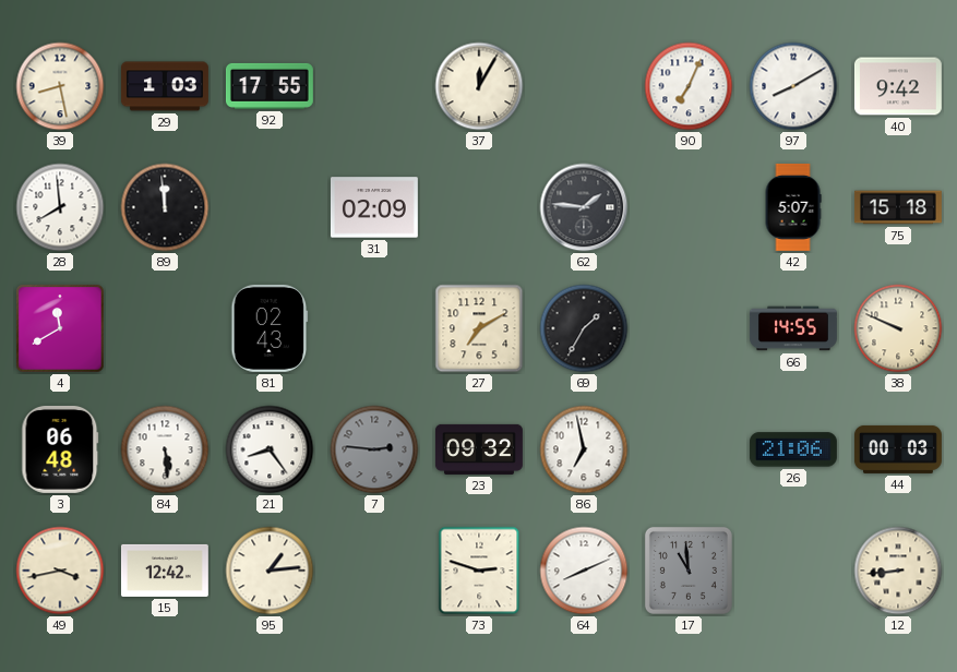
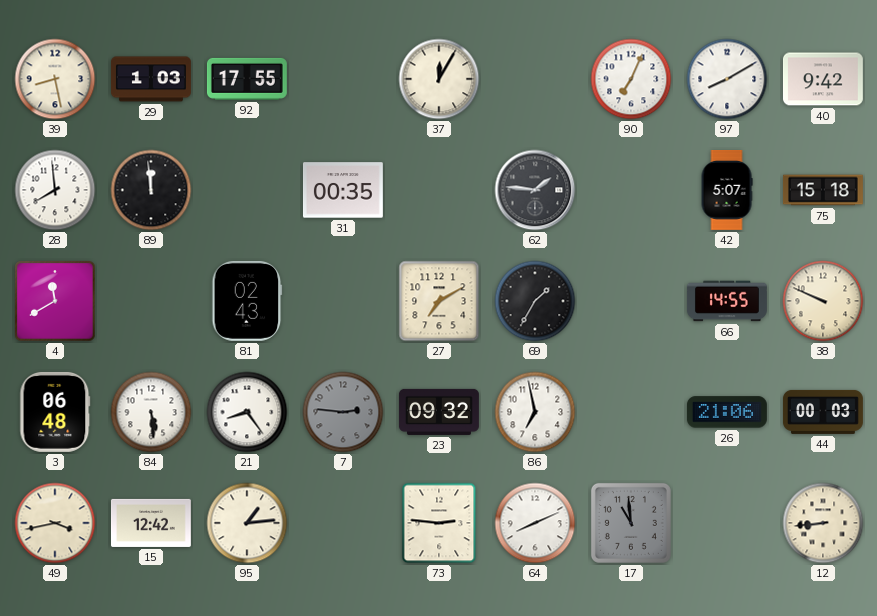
31: 02:09 -> 00:35 (343, 190)
73: 2:48 -> 2:46 (439, 523)
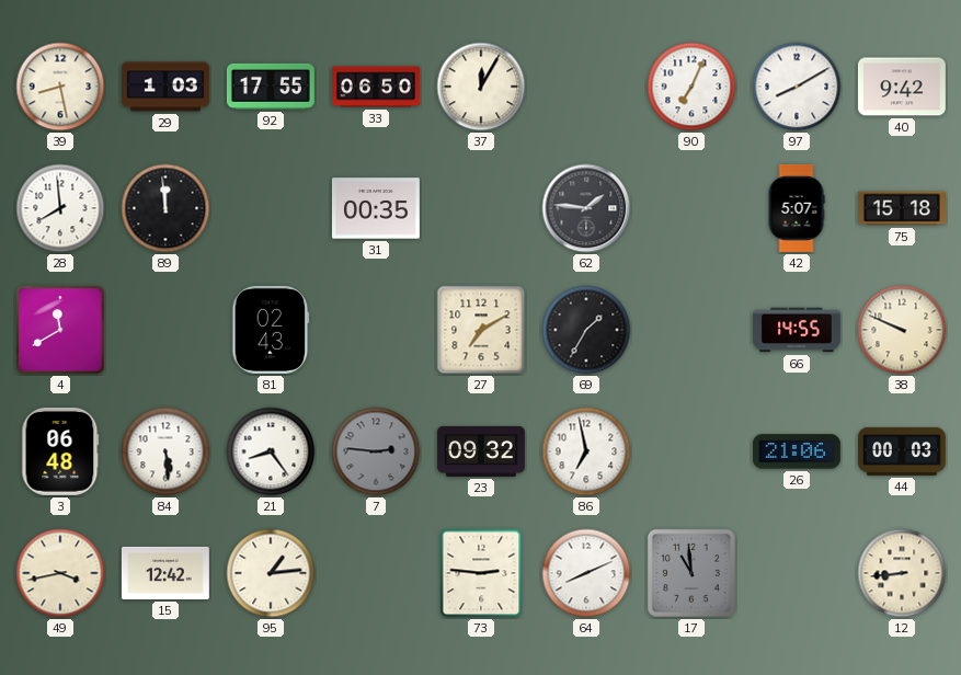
33: none -> 06:50 (376, 87)
